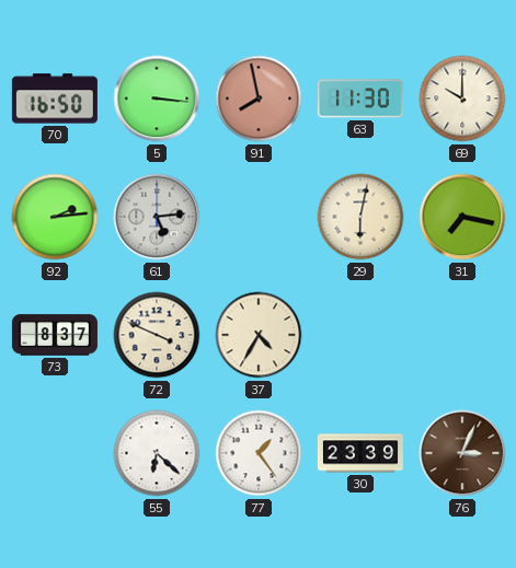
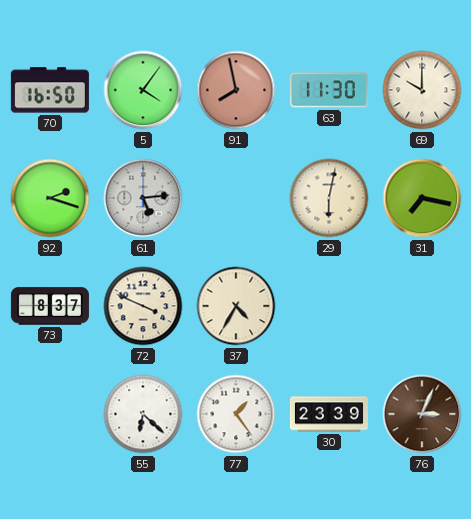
5: 3:16 -> 4:06 (143, 90)
92: 2:14 -> 2:18 (50, 198)
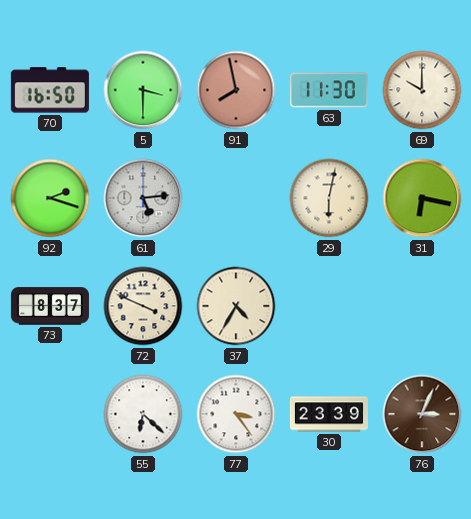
5: 4:06 -> 3:30 (143, 90)
31: 7:17 -> 6:17 (422, 198)
77: 1:24 -> 3:24 (236, 414)
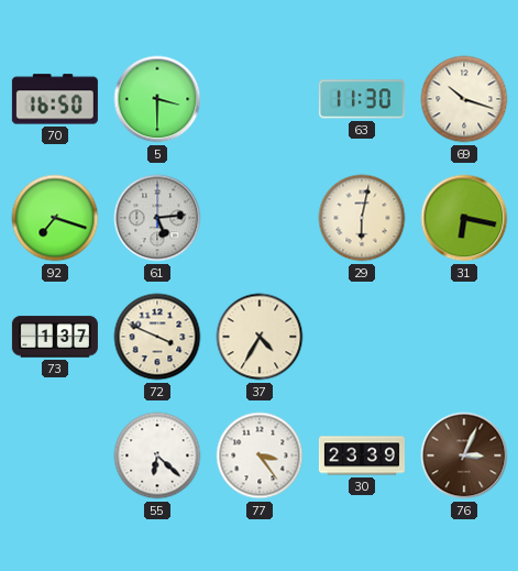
91: 7:58 -> none (236, 90)
69: 10:00 -> 10:18 (464, 99)
92: 2:18 -> 7:18 (55, 218)
73: 8:37 -> 1:37 (55, 337)
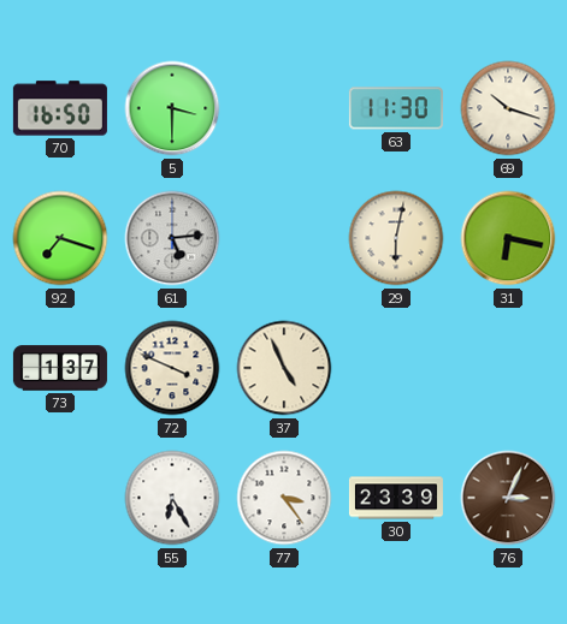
37: 4:35 -> 4:56 (284, 368)
55: 6:22 -> 6:25 (172, 498)
